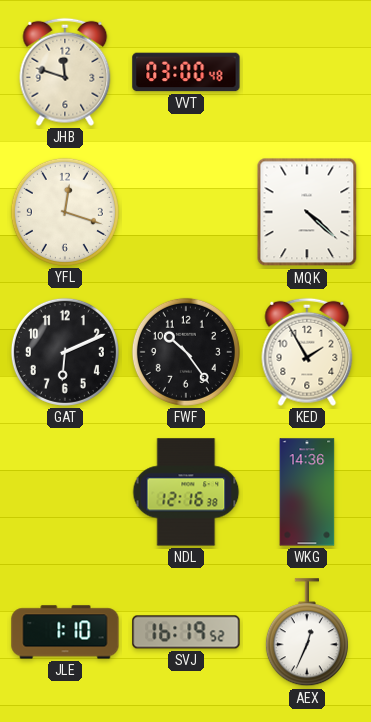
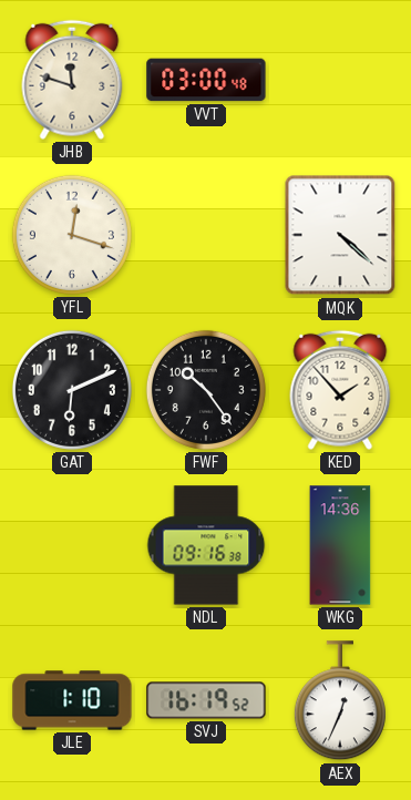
KED: 1:55 -> 1:53 (340, 390)
NDL: 12:16 -> 09:16 (206, 545)
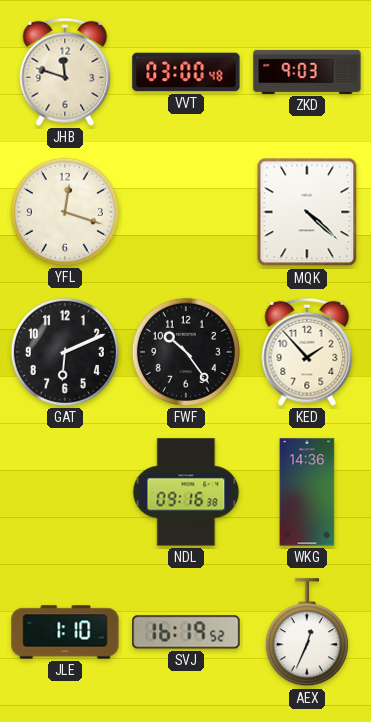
ZKD: none -> 9:03 (307, 72)
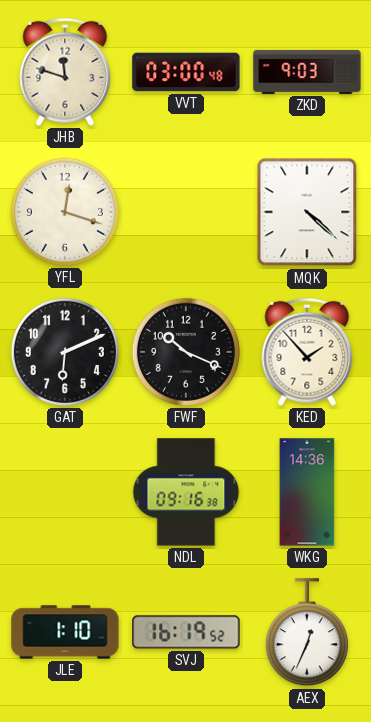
FWF: 10:24 -> 10:19 (186, 352)
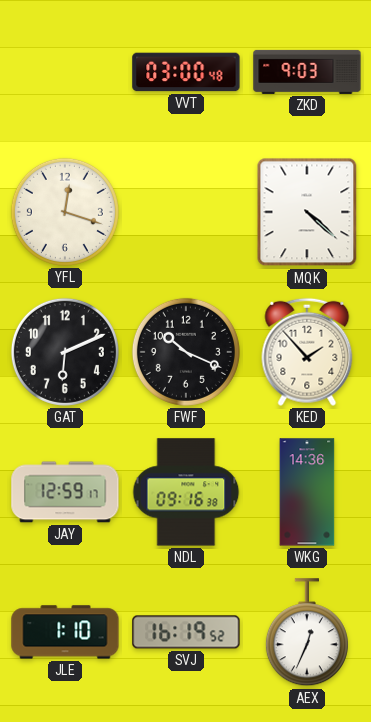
JHB: 11:48 -> none (65, 72)
JAY: none -> 12:59 (65, 492)
